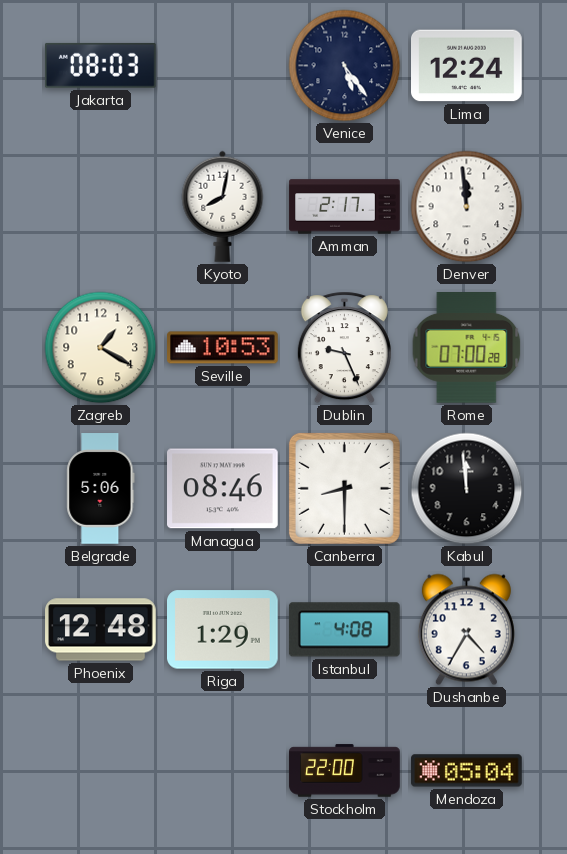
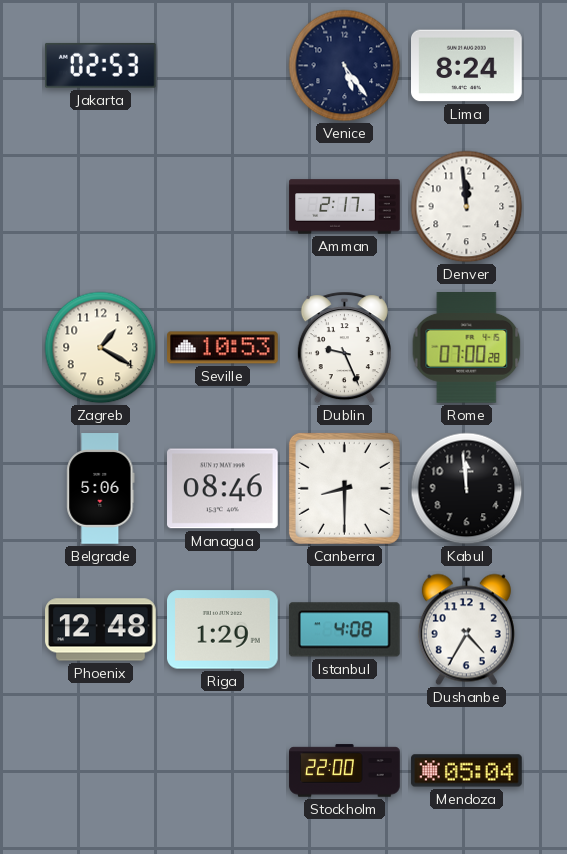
Jakarta: 08:03 -> 02:53 (100, 65)
Lima: 12:24 -> 8:24 (467, 66)
Kyoto: 8:02 -> none (223, 206)
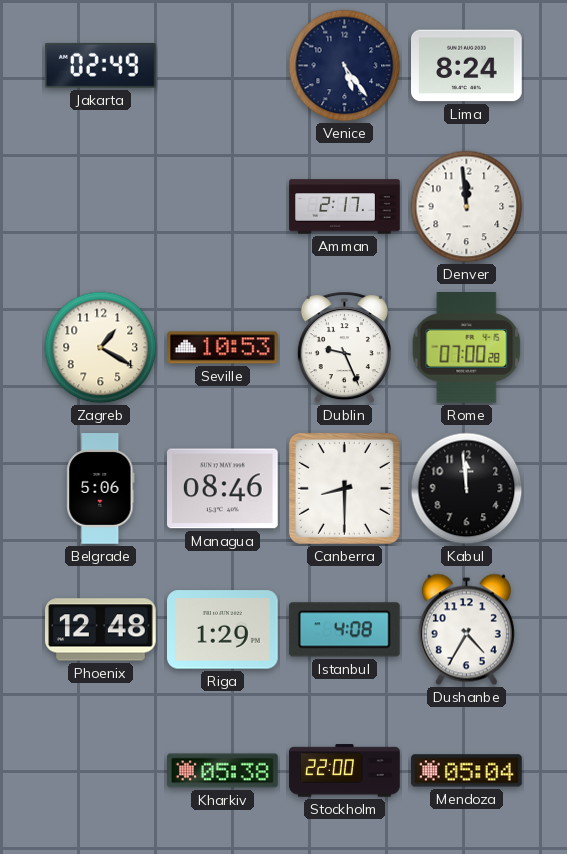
Jakarta: 02:53 -> 02:49 (100, 65)
Kharkiv: none -> 05:38 (223, 771)
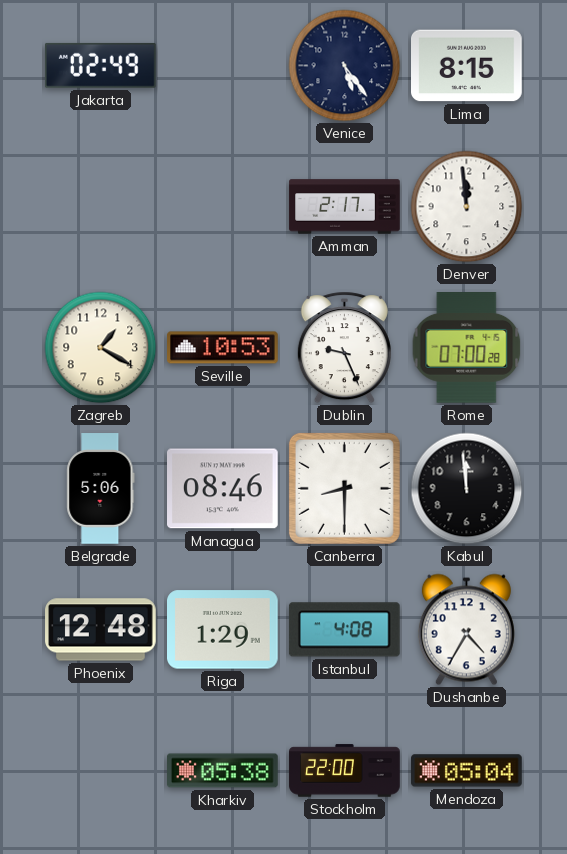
Lima: 8:24 -> 8:15 (467, 66)
